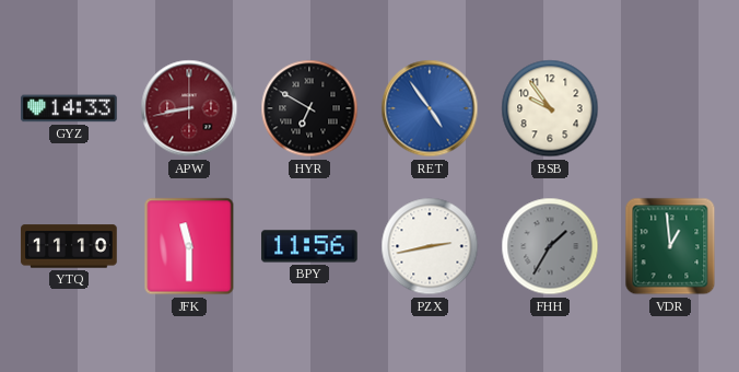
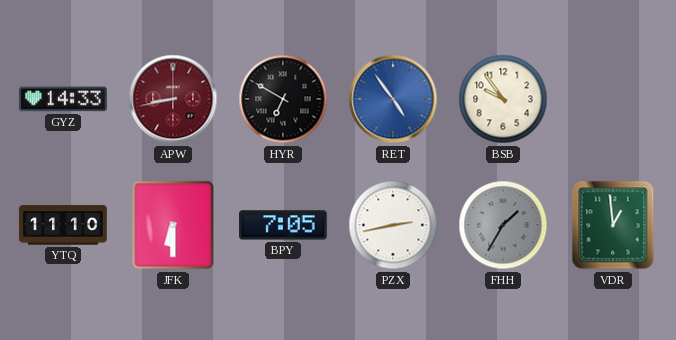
JFK: 11:30 -> 6:30 (173, 225)
BPY: 11:56 -> 7:05 (283, 225)
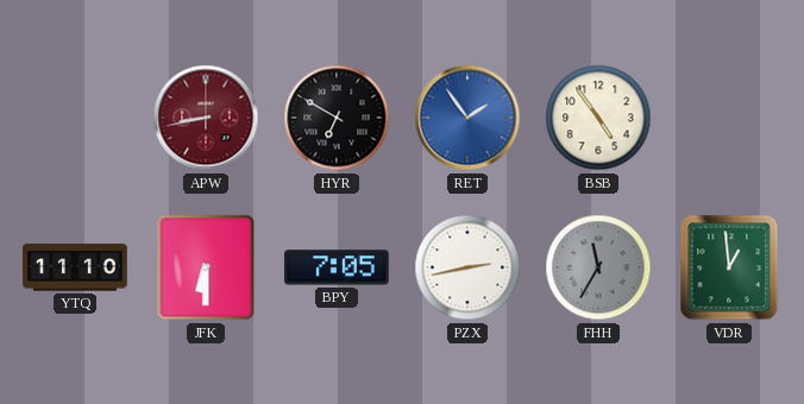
GYZ: 14:33 -> none (63, 99)
RET: 4:54 -> 1:54 (467, 118)
BSB: 9:54 -> 4:54 (598, 118)
FHH: 1:35 -> 11:35 (598, 267)
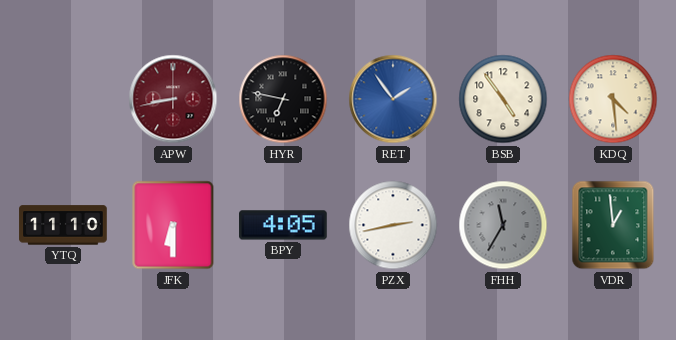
HYR: 6:50 -> 6:47 (283, 99)
KDQ: none -> 4:29 (613, 99)
BPY: 7:05 -> 4:05 (283, 225)
